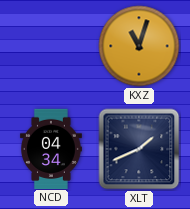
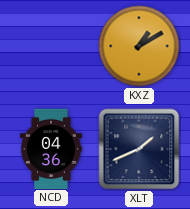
KXZ: 11:03 -> 1:10 (139, 46)
NCD: 04:34 -> 04:36 (51, 148)
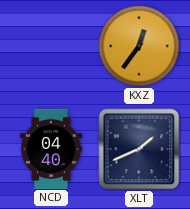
KXZ: 1:10 -> 12:36 (139, 46)
NCD: 04:36 -> 04:40 (51, 148)
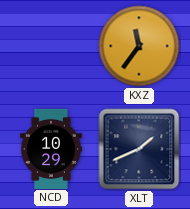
KXZ: 12:36 -> 11:36 (139, 46)
NCD: 04:40 -> 10:29 (51, 148)
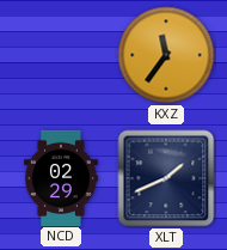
NCD: 10:29 -> 02:29 (61, 177)
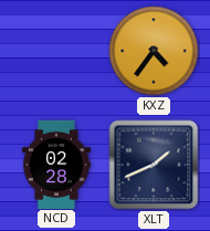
KXZ: 11:36 -> 4:36 (154, 51)
NCD: 02:29 -> 02:28 (56, 164)
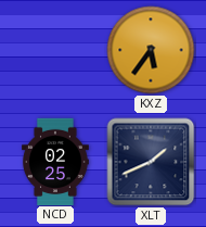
KXZ: 4:36 -> 5:36 (151, 50)
NCD: 02:28 -> 02:25 (55, 161)
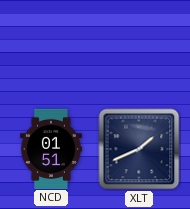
KXZ: 5:36 -> none (151, 50)
NCD: 02:25 -> 01:51 (51, 148)
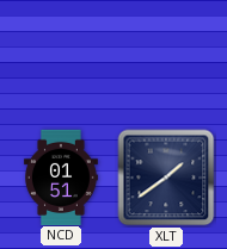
XLT: 1:41 -> 1:39 (166, 178)
